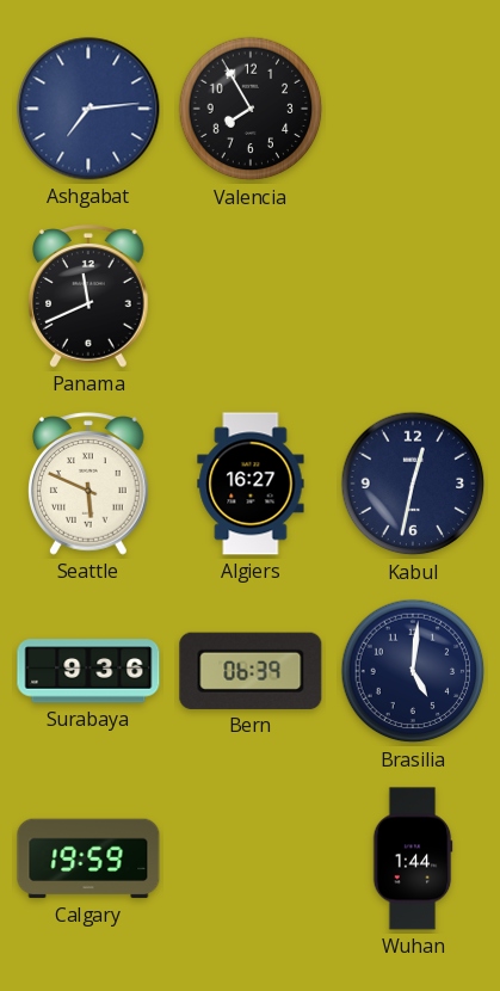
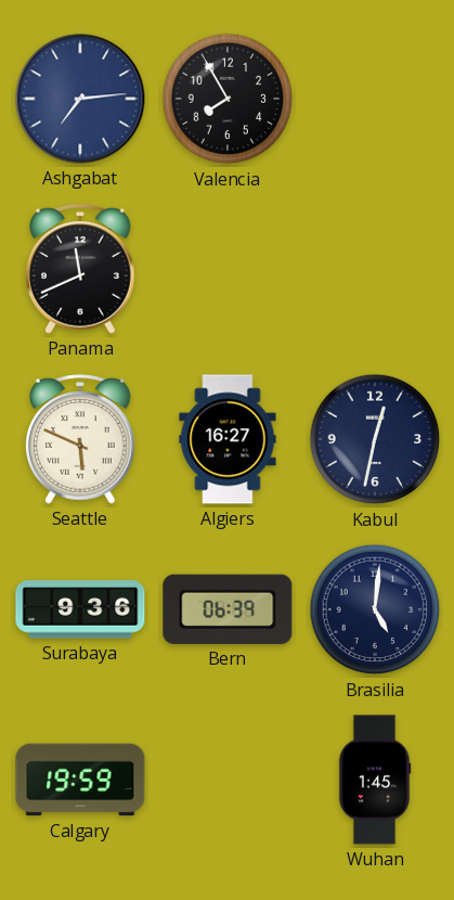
Wuhan: 1:44 -> 1:45 (375, 780)
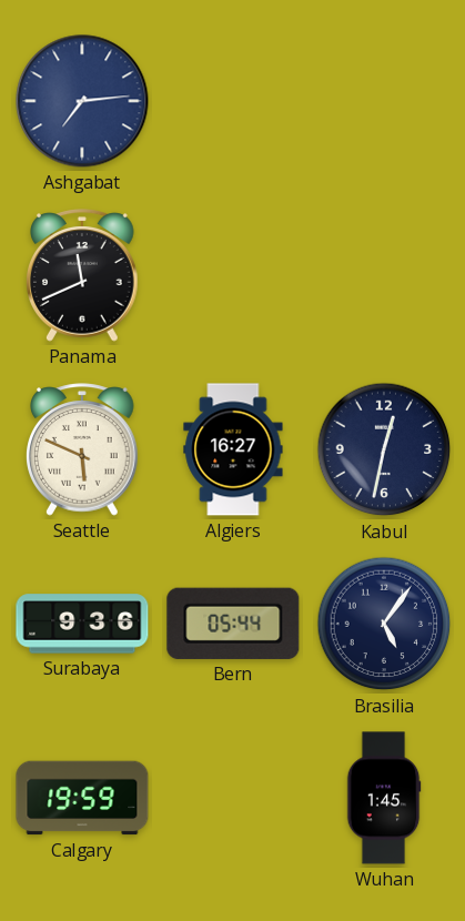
Valencia: 7:55 -> none (228, 99)
Bern: 06:39 -> 05:44 (233, 624)
Brasilia: 5:01 -> 5:06 (384, 624)
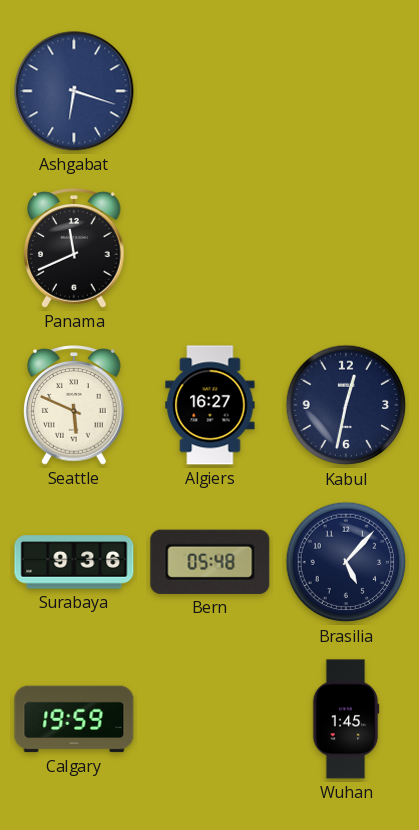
Ashgabat: 7:14 -> 6:18 (74, 91)
Bern: 05:44 -> 05:48 (210, 562)
Brasilia: 5:06 -> 5:07 (346, 562)
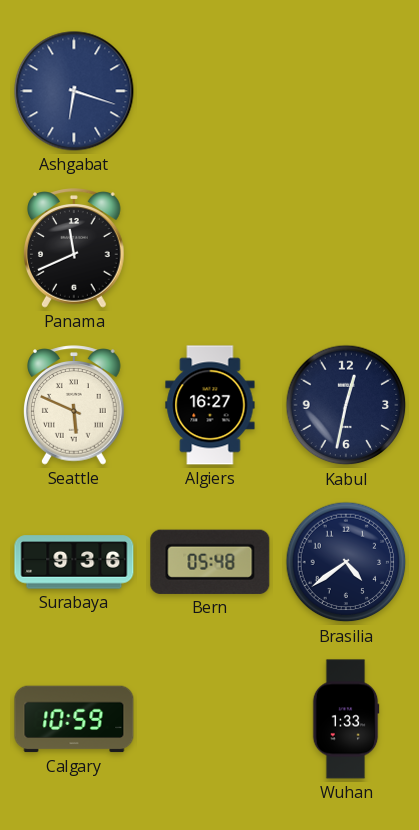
Brasilia: 5:07 -> 4:39 (346, 562)
Calgary: 19:59 -> 10:59 (74, 719)
Wuhan: 1:45 -> 1:33 (346, 719)
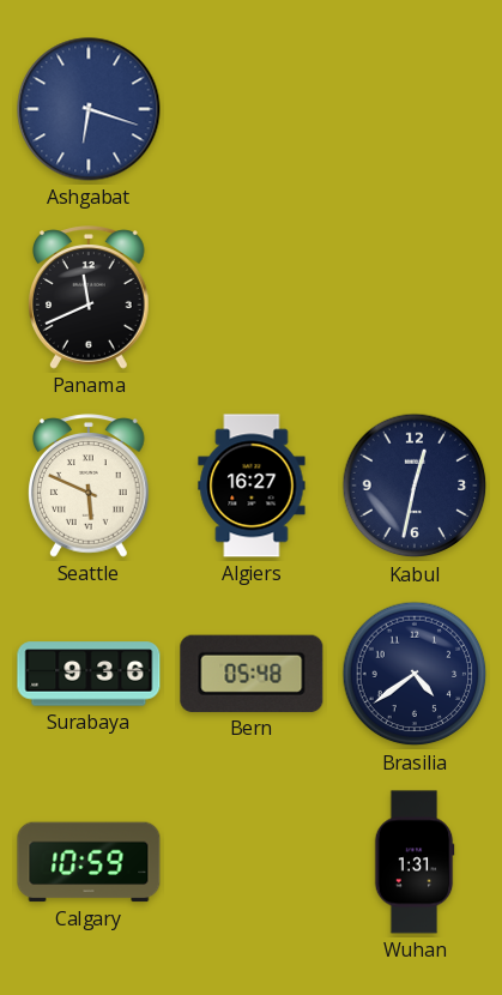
Wuhan: 1:33 -> 1:31 (415, 862)
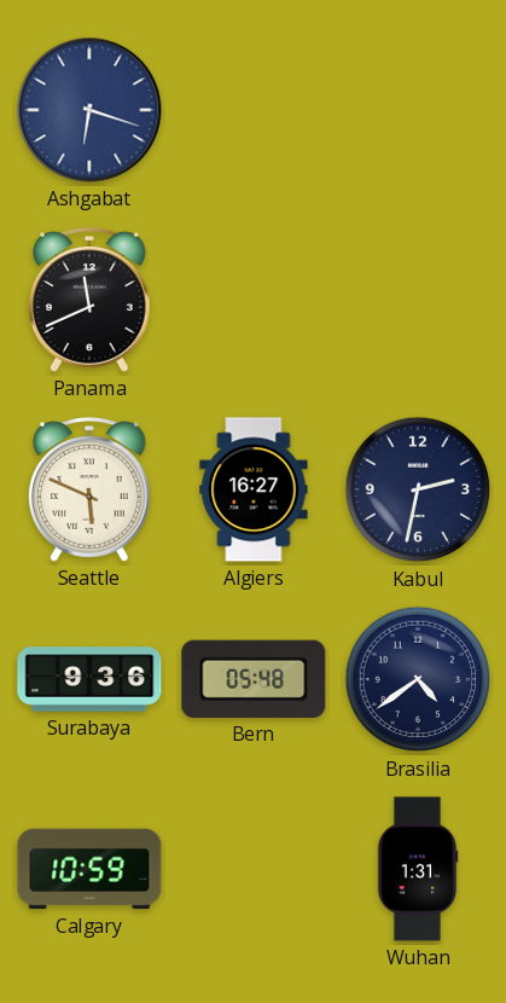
Kabul: 12:32 -> 2:32 (418, 489)
